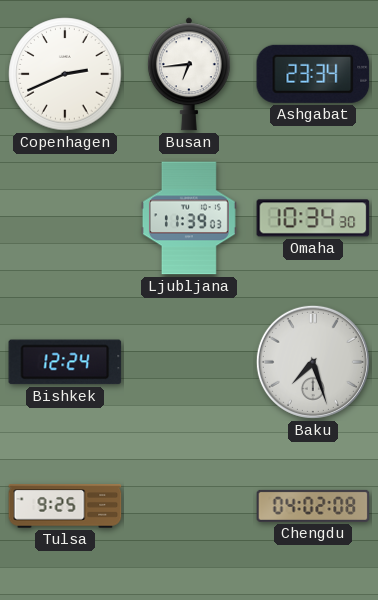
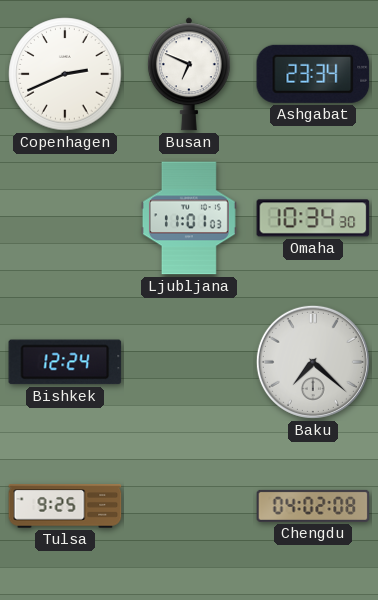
Busan: 6:44 -> 6:49 (189, 74)
Ljubljana: 11:39 -> 11:01 (189, 218)
Baku: 7:27 -> 7:22 (313, 362)
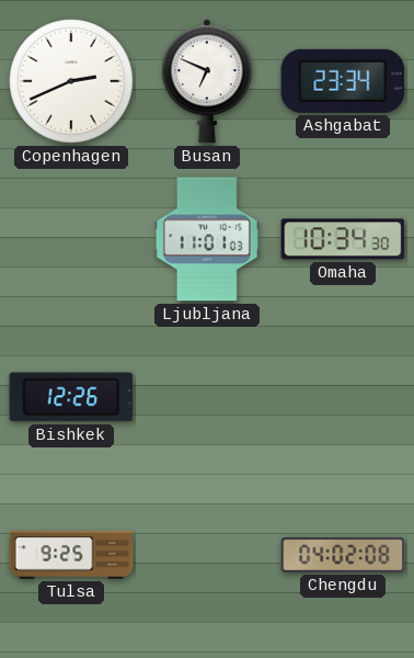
Bishkek: 12:24 -> 12:26 (71, 397)
Baku: 7:22 -> none (313, 362)
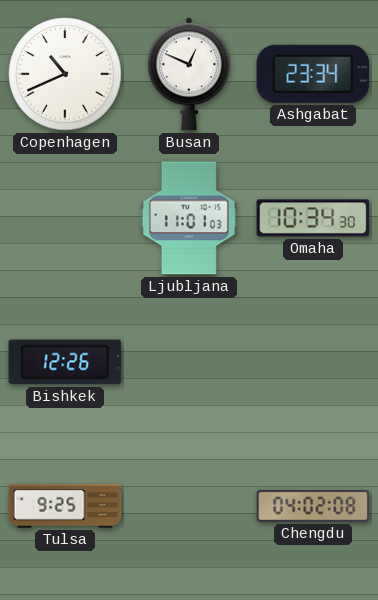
Copenhagen: 2:41 -> 10:41 (65, 74)
Busan: 6:49 -> 12:49 (189, 74)
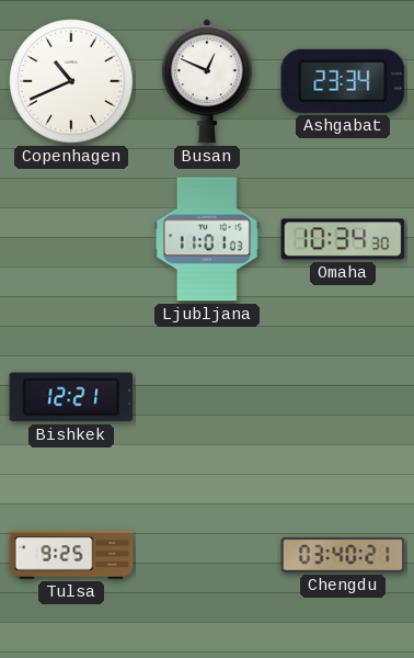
Bishkek: 12:26 -> 12:21 (71, 397)
Chengdu: 04:02 -> 03:40 (343, 555)
